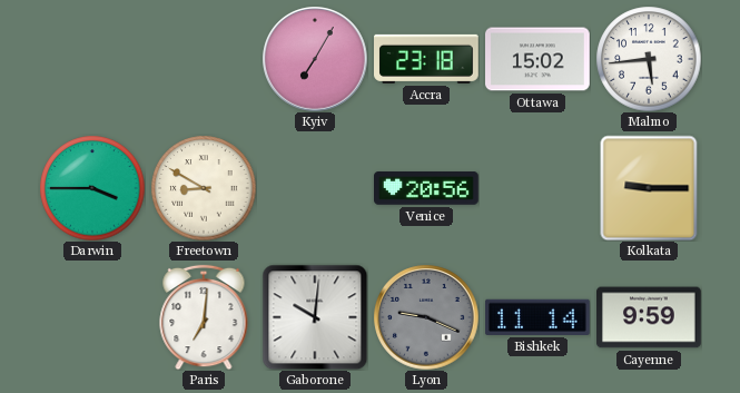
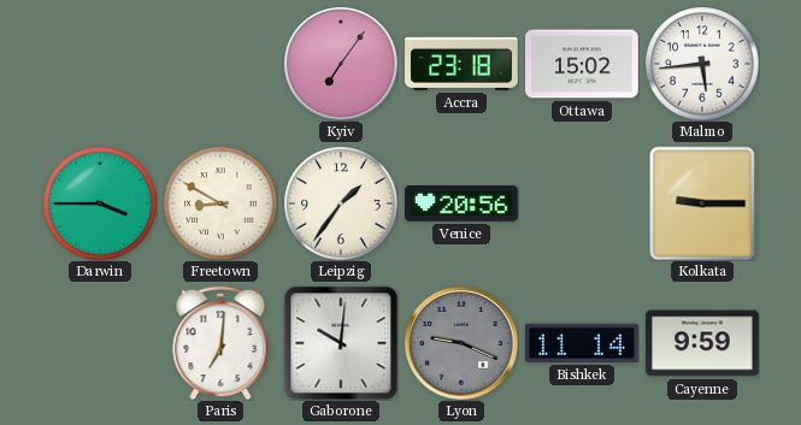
Kyiv: 7:05 -> 7:06 (341, 64)
Leipzig: none -> 1:36 (341, 203)
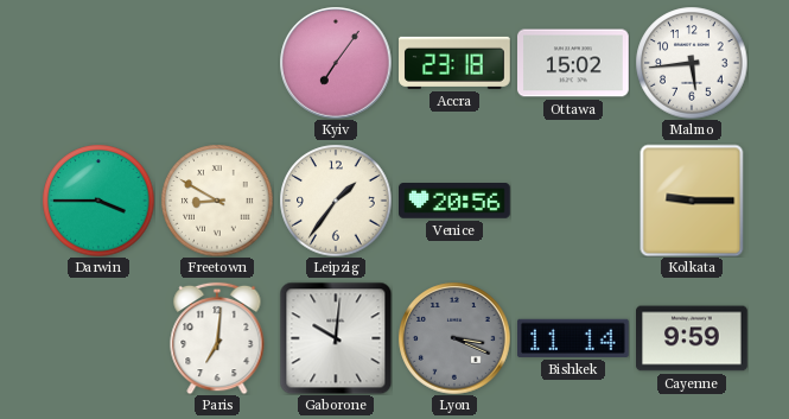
Lyon: 9:19 -> 3:19 (454, 338)
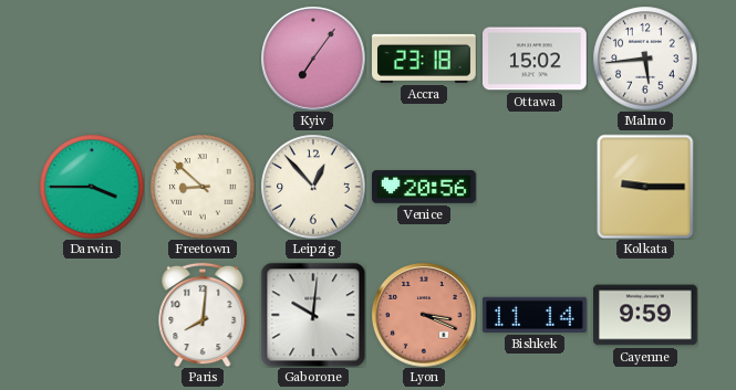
Freetown: 8:50 -> 8:52 (203, 187)
Leipzig: 1:36 -> 12:53 (313, 187)
Paris: 7:01 -> 8:01 (203, 315)
Lyon dial: grey -> salmon (424, 315)
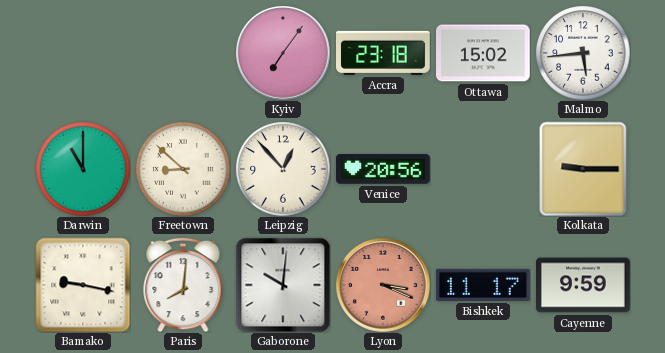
Darwin: 3:45 -> 11:00 (83, 169)
Bamako: none -> 9:17 (83, 285)
Bishkek: 11:14 -> 11:17 (483, 285)
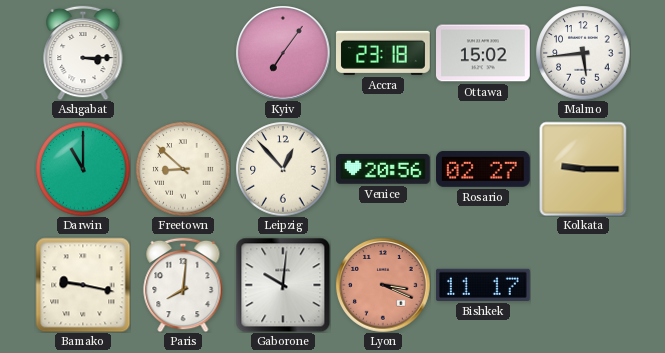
Ashgabat: none -> 3:15 (83, 53)
Rosario: none -> 02:27 (484, 169)
Cayenne: 9:59 -> none (584, 285)
